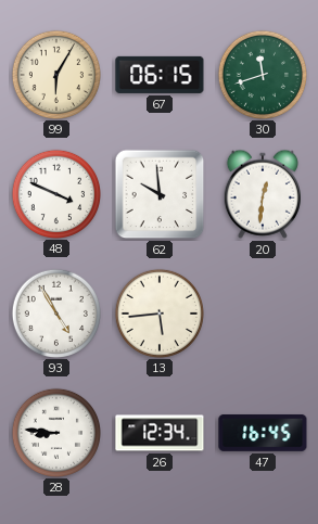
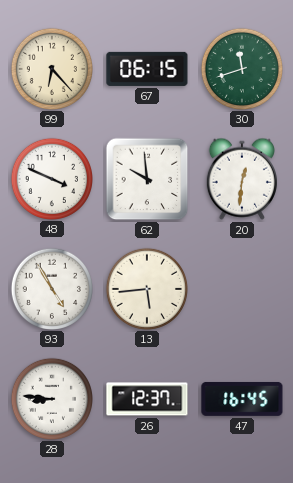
99: 6:05 -> 6:23 (51, 68)
26: 12:34 -> 12:37 (147, 399)
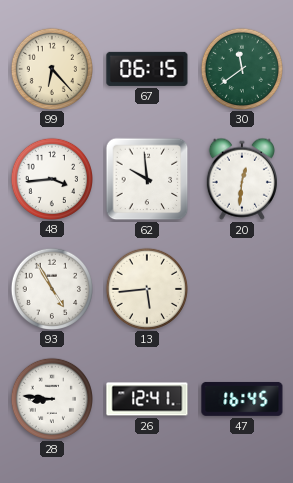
30: 11:42 -> 11:39 (241, 68)
48: 3:49 -> 3:44 (51, 178)
26: 12:37 -> 12:41 (147, 399)
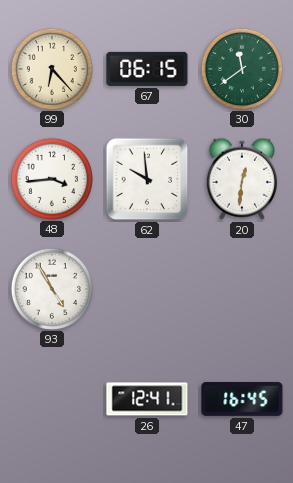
13: 5:44 -> none (146, 288)
28: 8:46 -> none (51, 398)
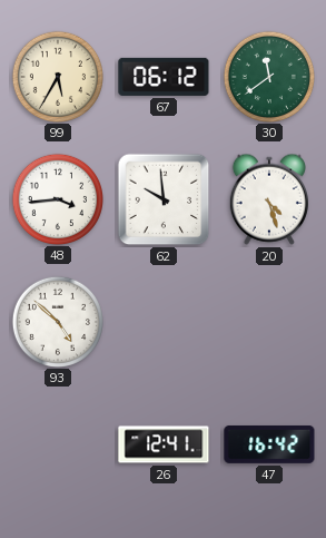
99: 6:23 -> 5:35 (57, 76)
67: 06:15 -> 06:12 (164, 77)
20: 12:31 -> 4:27 (269, 199)
93: 4:55 -> 4:52 (57, 321)
47: 16:45 -> 16:42 (269, 444)
